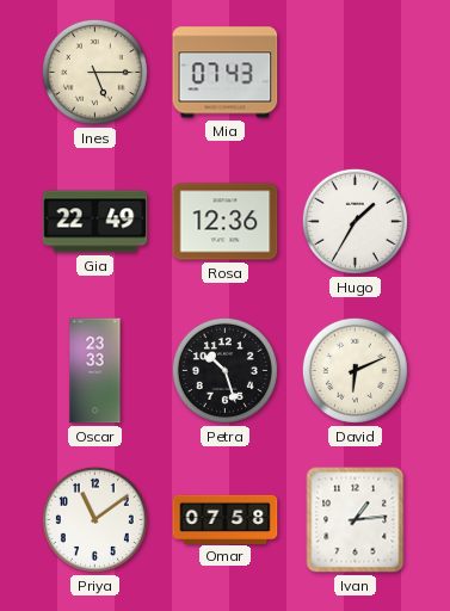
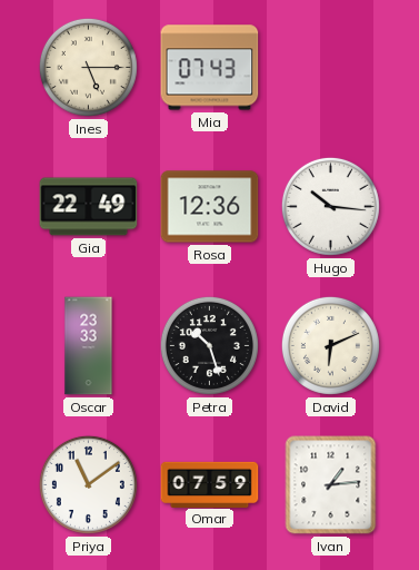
Hugo: 1:35 -> 10:16 (330, 206)
Omar: 07:58 -> 07:59 (210, 484)
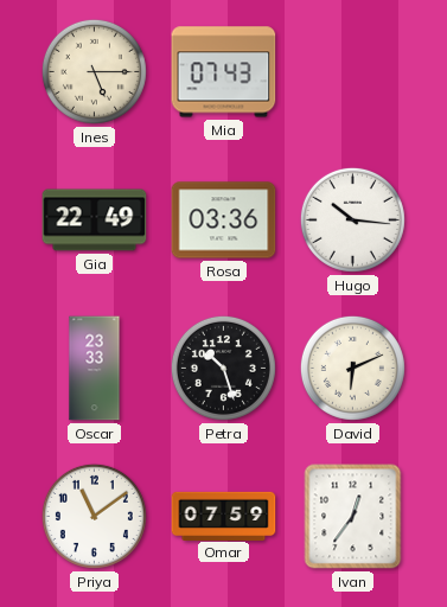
Rosa: 12:36 -> 03:36 (224, 221)
Ivan: 1:14 -> 12:36 (353, 517)
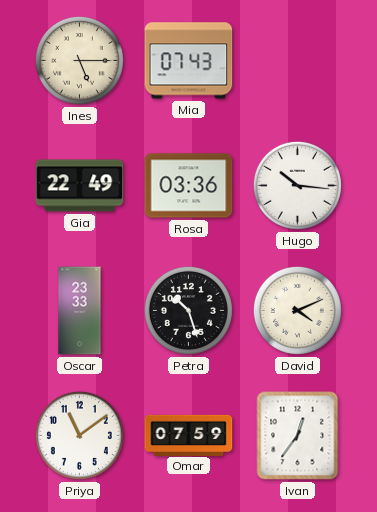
David: 6:11 -> 4:11 (297, 310)
